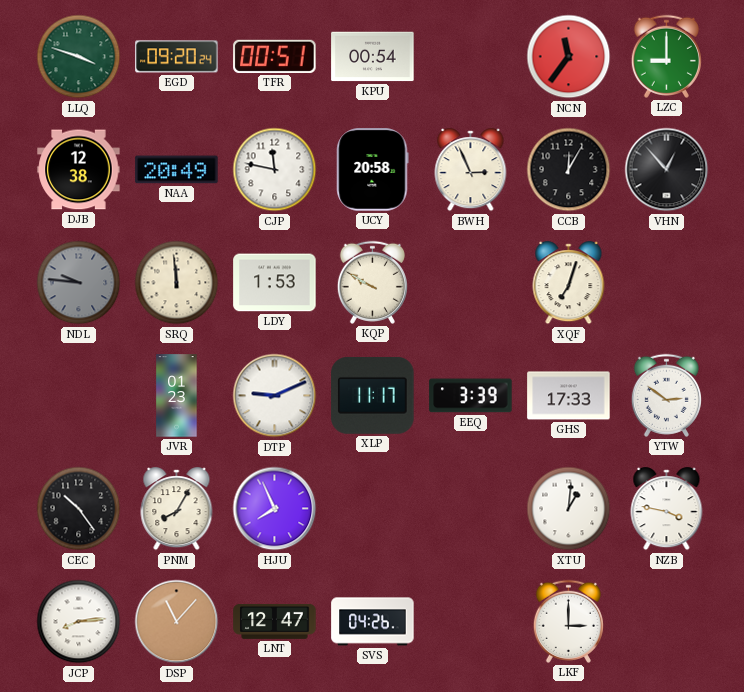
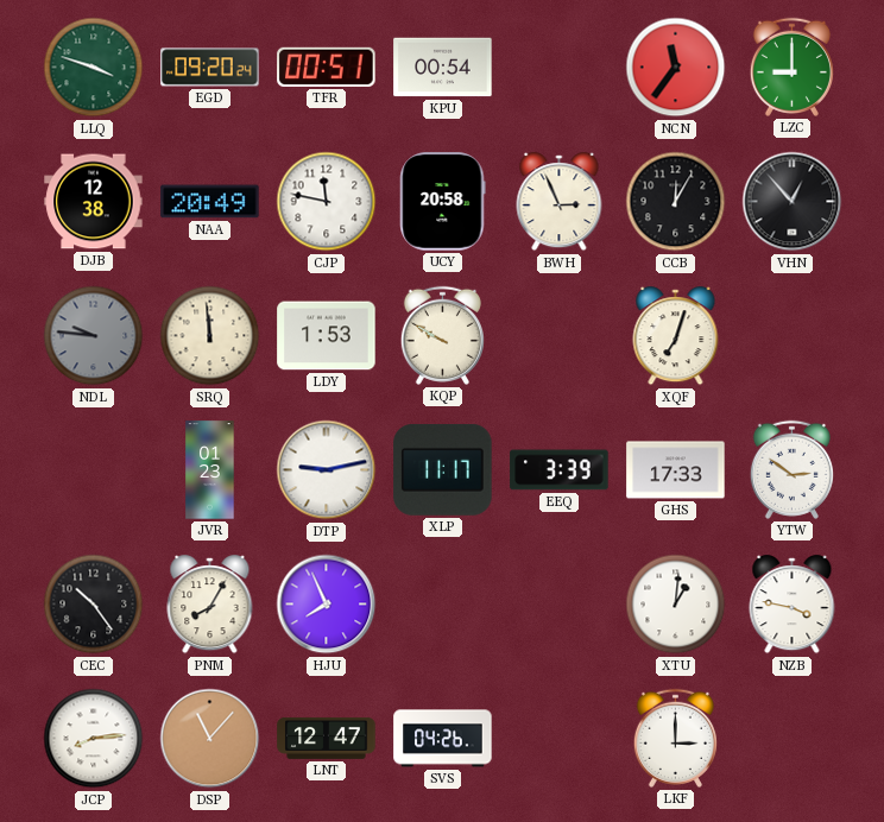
DTP: 9:11 -> 9:13 (327, 470)
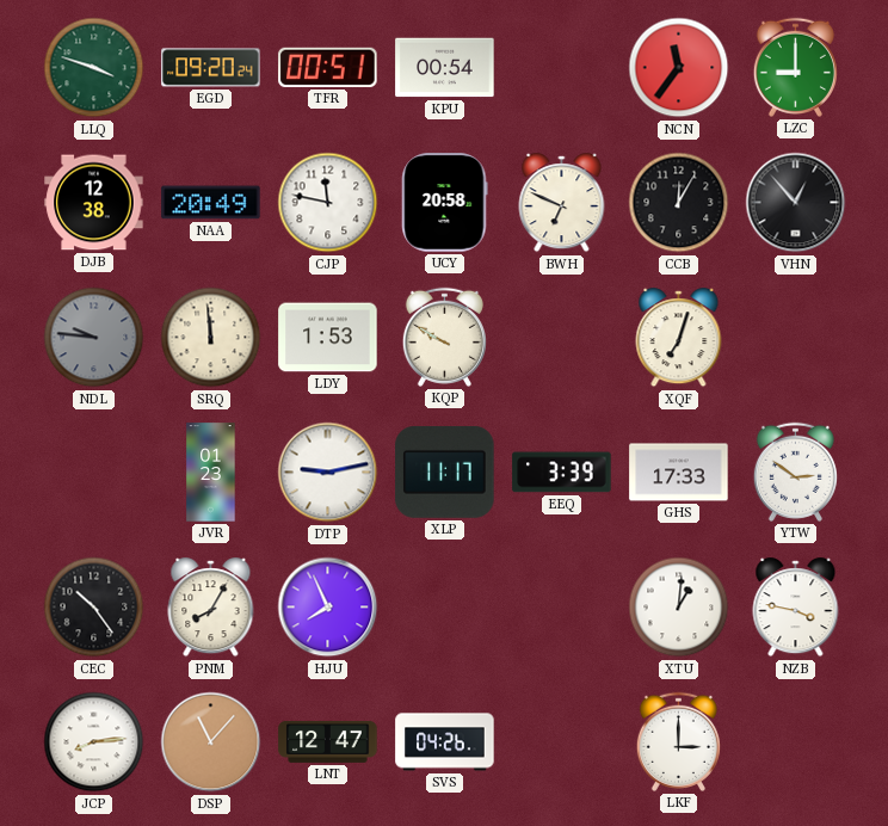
BWH: 2:56 -> 6:49 (562, 203)
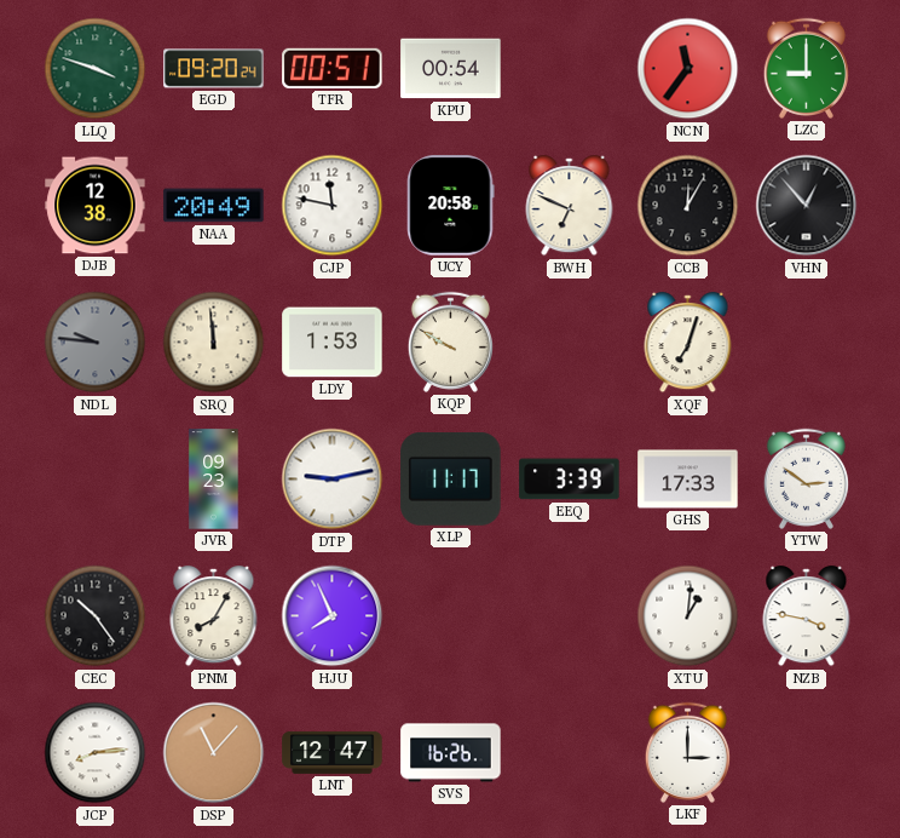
JVR: 01:23 -> 09:23 (214, 480)
SVS: 04:26 -> 16:26 (451, 753)
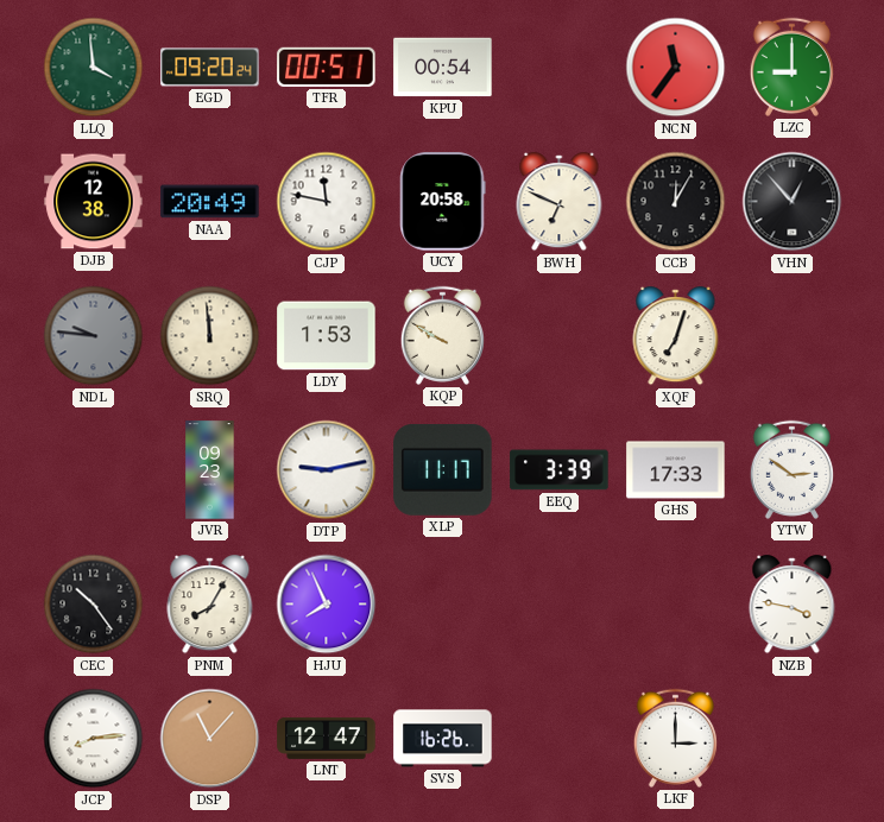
LLQ: 3:48 -> 3:59 (94, 68)
XTU: 1:01 -> none (688, 616)
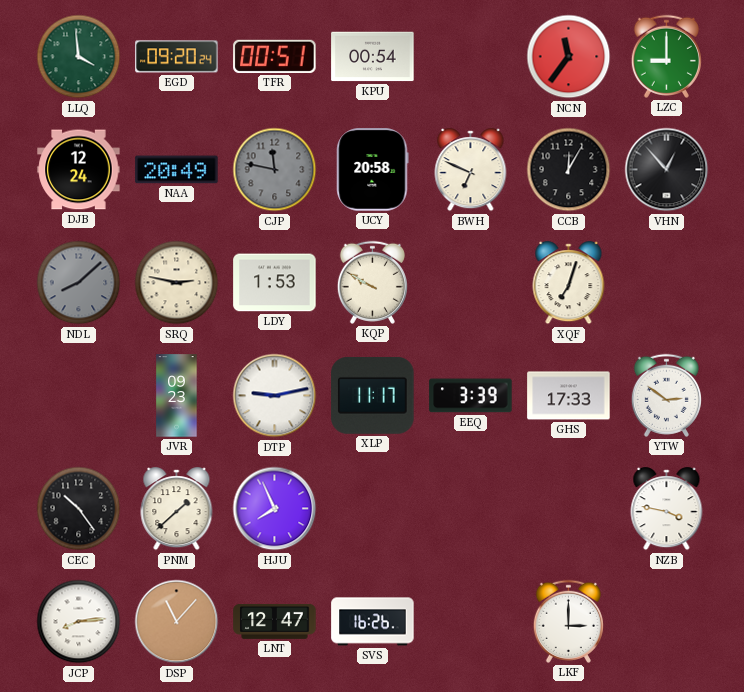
DJB: 12:38 -> 12:24 (79, 170)
CJP dial: white -> grey (275, 170)
NDL: 9:46 -> 8:08 (79, 283)
SRQ: 11:59 -> 2:47 (177, 283)
PNM: 8:05 -> 1:38 (177, 509)
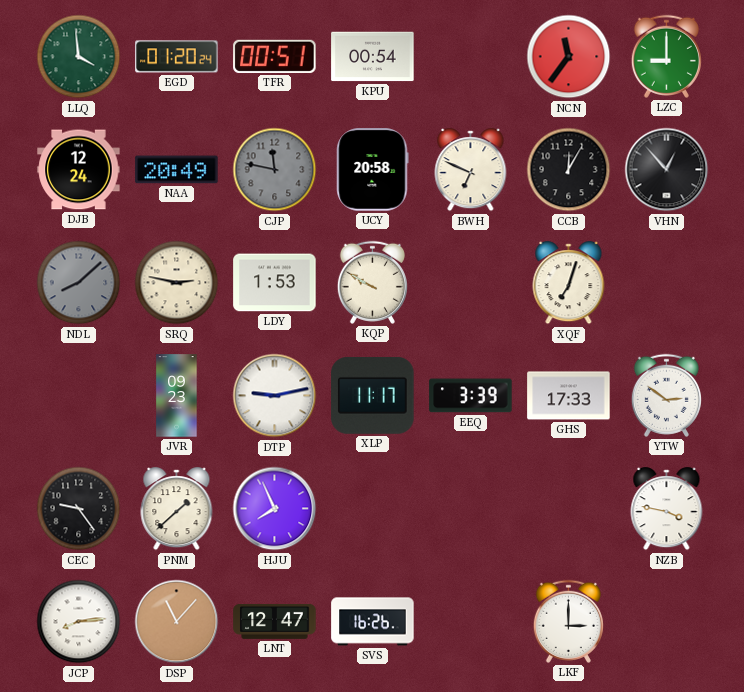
EGD: 09:20 -> 01:20 (177, 57)
CEC: 10:24 -> 9:24 (79, 509)
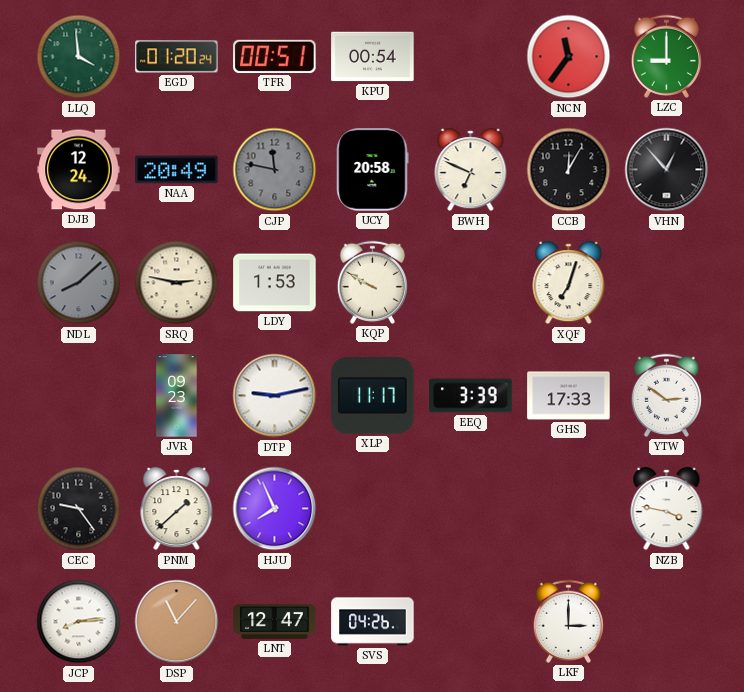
SVS: 16:26 -> 04:26 (373, 622)
